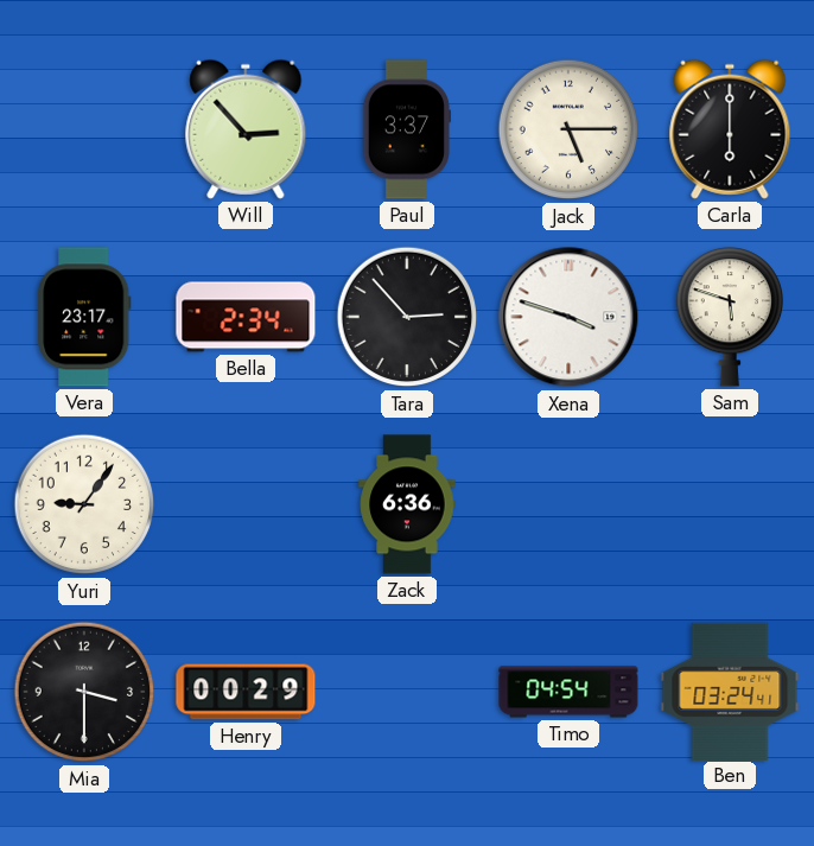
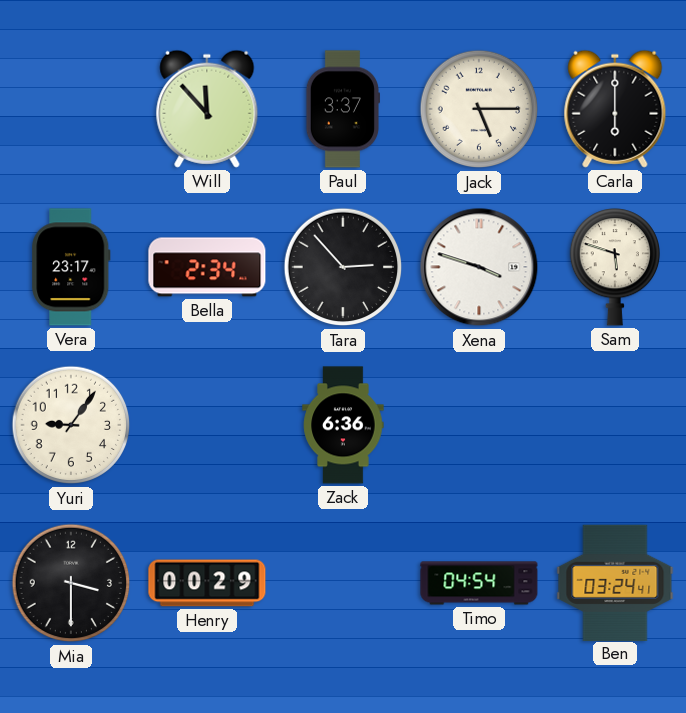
Will: 2:53 -> 11:53 (207, 109)
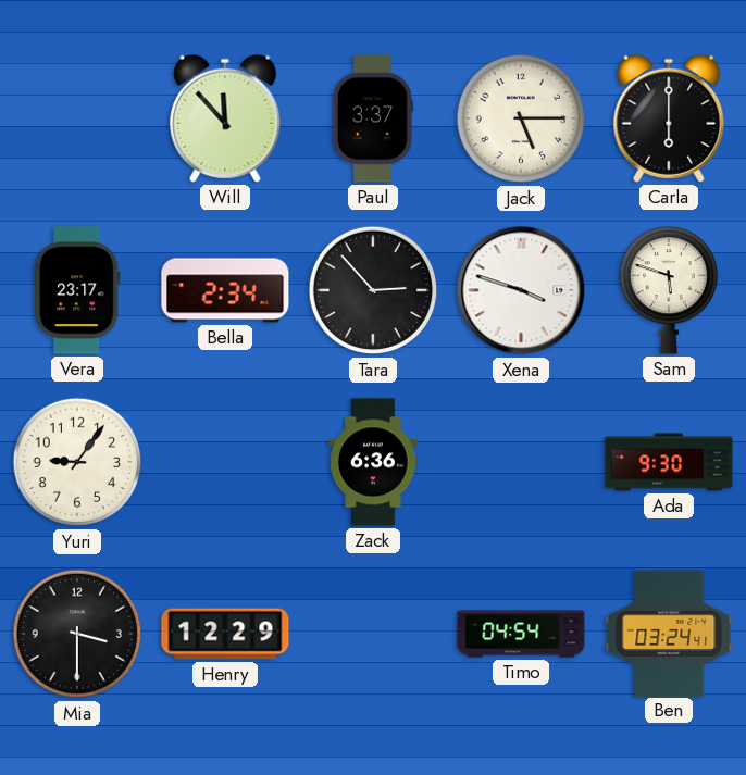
Ada: none -> 9:30 (669, 462)
Henry: 00:29 -> 12:29 (225, 634)
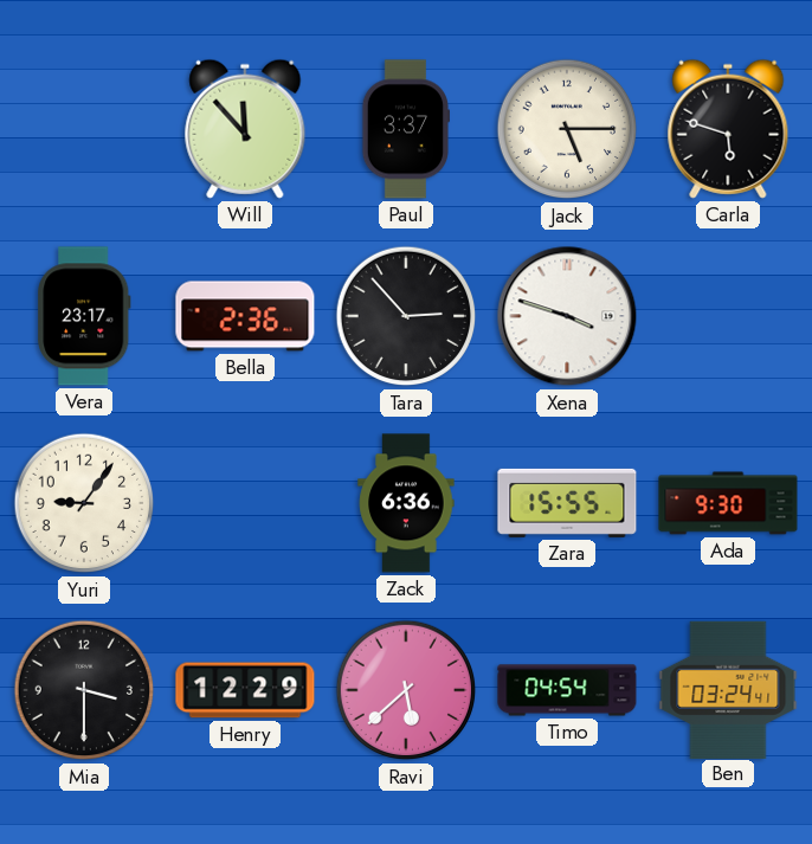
Carla: 6:00 -> 5:48 (728, 129)
Bella: 2:34 -> 2:36 (245, 316)
Sam: 5:48 -> none (668, 290)
Zara: none -> 15:55 (567, 503)
Ravi: none -> 5:38 (406, 690)
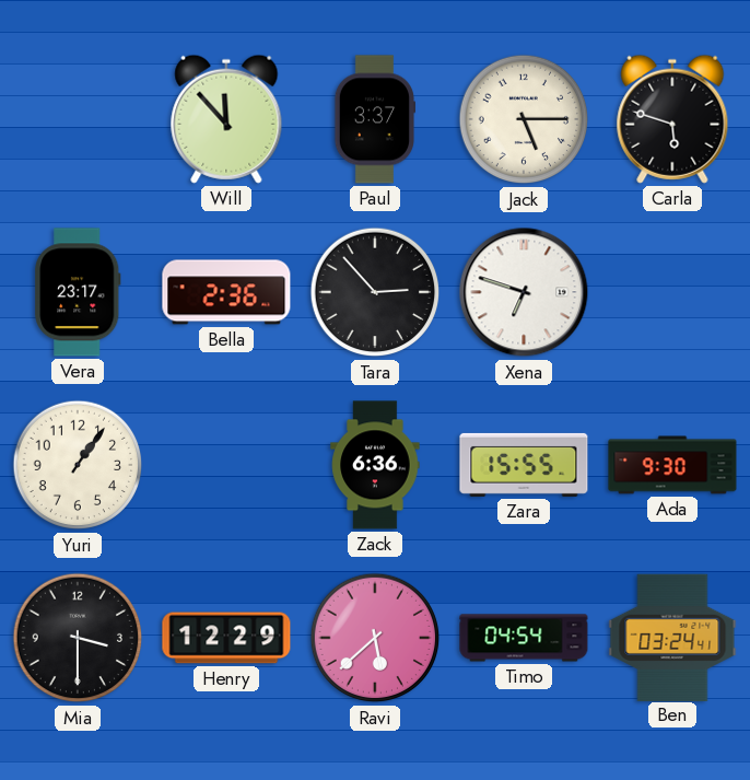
Xena: 3:48 -> 6:48 (524, 292)
Yuri: 9:06 -> 1:06 (78, 465)
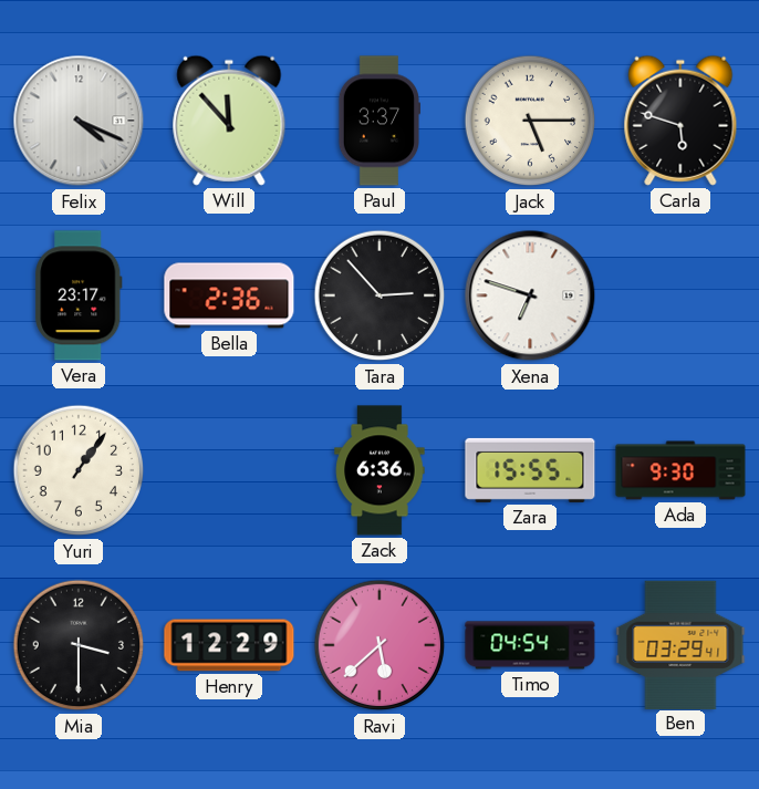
Felix: none -> 4:19 (79, 121)
Ben: 03:24 -> 03:29 (680, 644)
